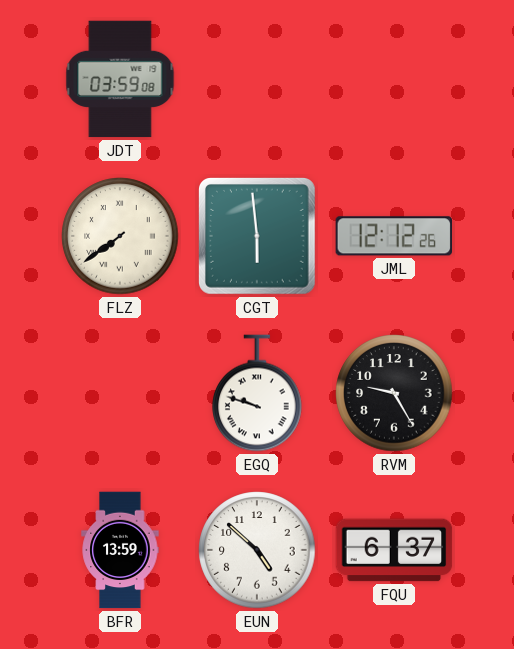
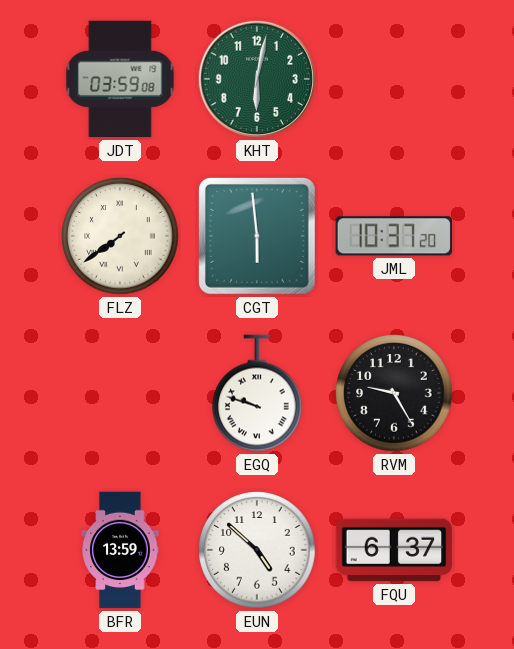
KHT: none -> 6:02 (257, 79)
JML: 12:12 -> 10:37 (393, 236)
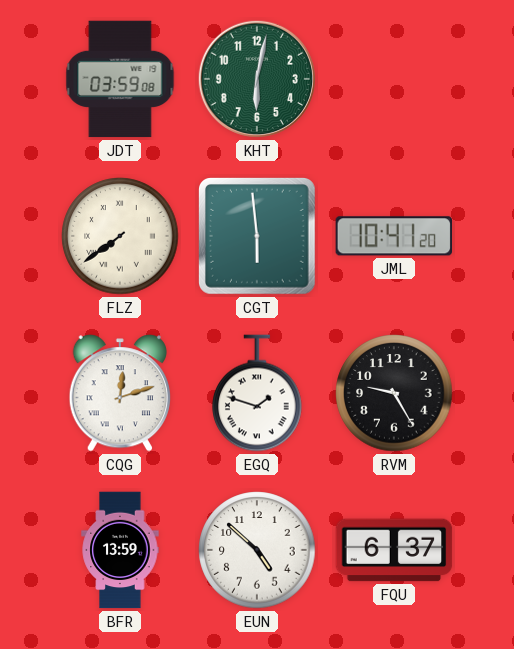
JML: 10:37 -> 10:41 (393, 236)
CQG: none -> 12:12 (120, 393)
EGQ: 9:48 -> 1:48 (257, 393)
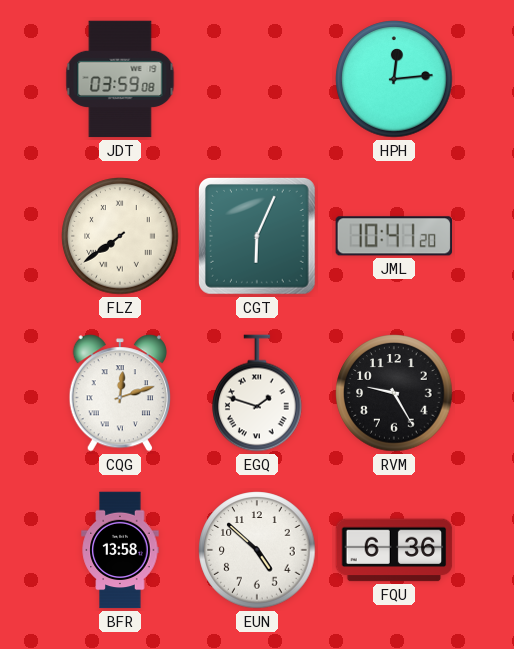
KHT: 6:02 -> none (257, 79)
HPH: none -> 12:14 (394, 79)
CGT: 5:59 -> 6:04 (258, 237)
BFR: 13:59 -> 13:58 (120, 550)
FQU: 6:37 -> 6:36 (394, 550)
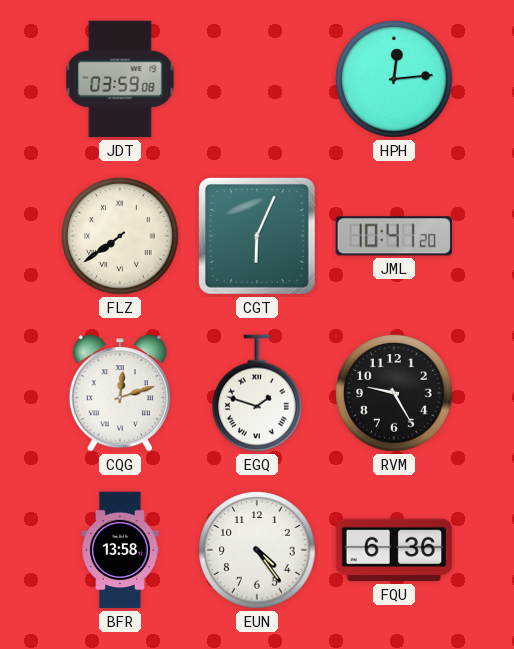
EUN: 4:52 -> 4:24 (257, 550)
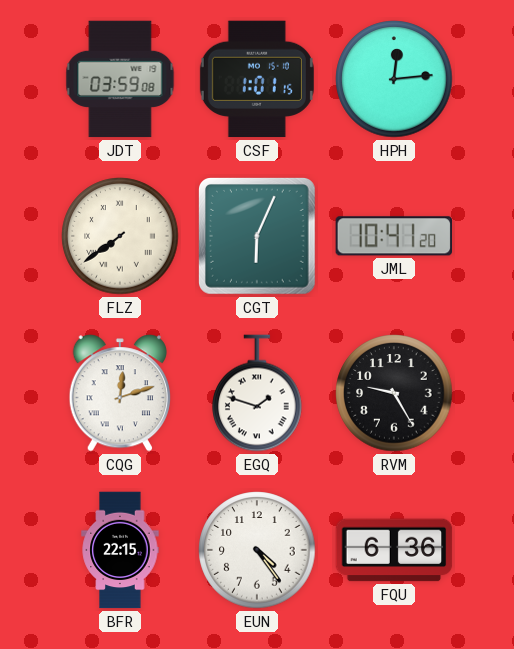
CSF: none -> 1:01 (257, 79)
BFR: 13:58 -> 22:15 (120, 550)
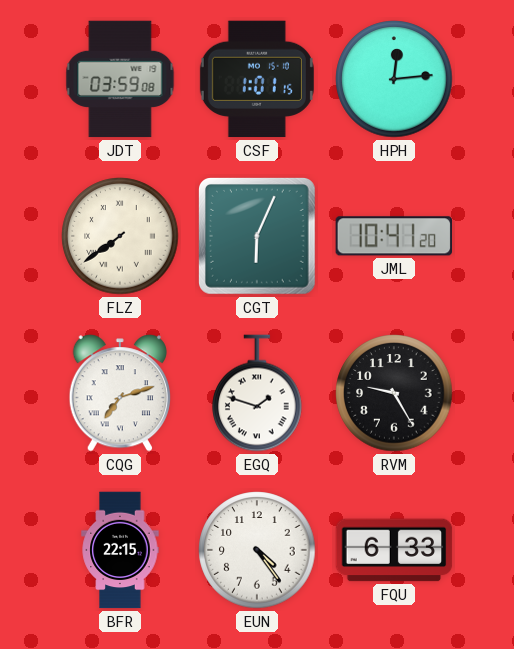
CQG: 12:12 -> 7:12 (120, 393)
FQU: 6:36 -> 6:33 (394, 550)
